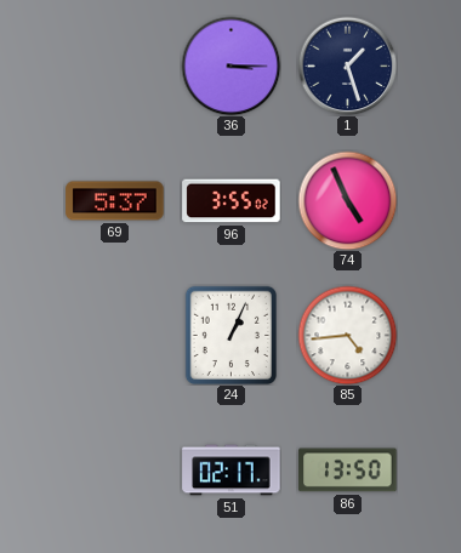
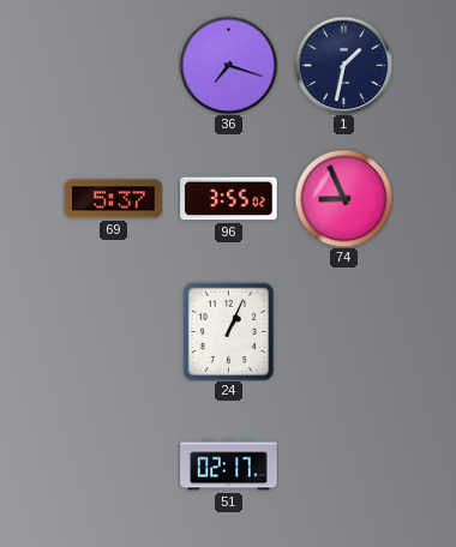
36: 3:15 -> 7:18 (228, 65)
1: 1:27 -> 1:32 (343, 65)
74: 4:56 -> 8:56 (343, 198)
85: 4:44 -> none (347, 335)
86: 13:50 -> none (348, 471)
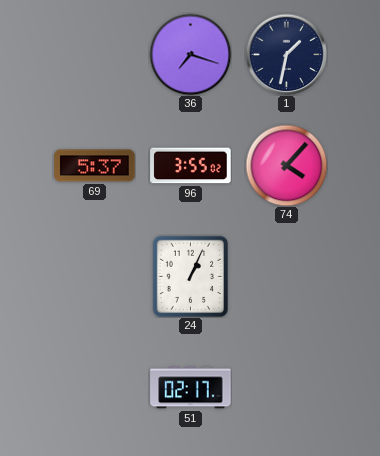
74: 8:56 -> 4:07 (286, 165)
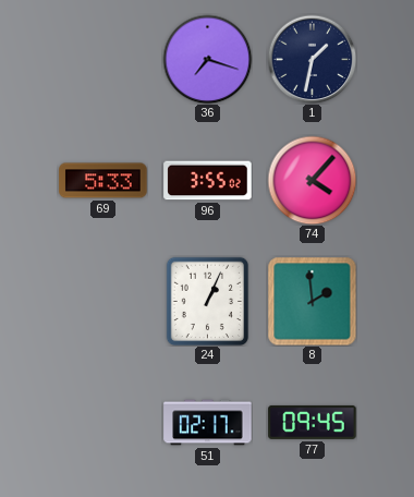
69: 5:37 -> 5:33 (103, 181)
8: none -> 1:59 (312, 301)
77: none -> 09:45 (313, 422)
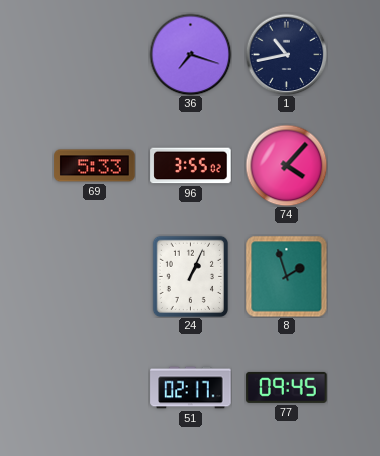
1: 1:32 -> 10:43 (286, 54)
8: 1:59 -> 1:57 (286, 276)
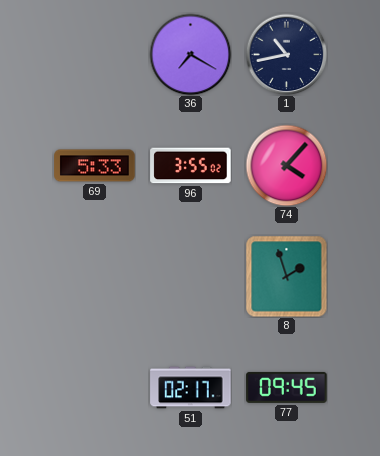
36: 7:18 -> 7:20 (190, 54)
24: 1:04 -> none (190, 276)
